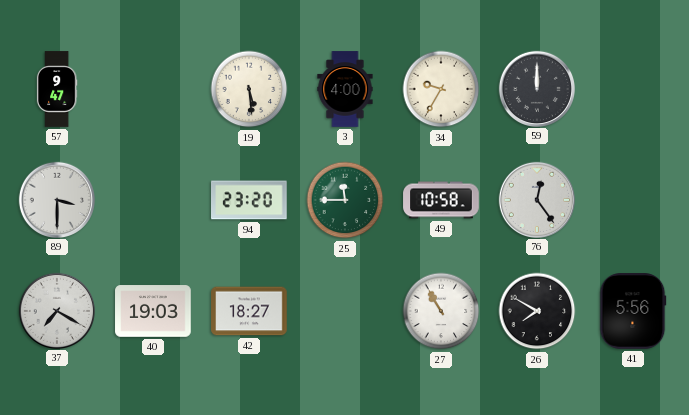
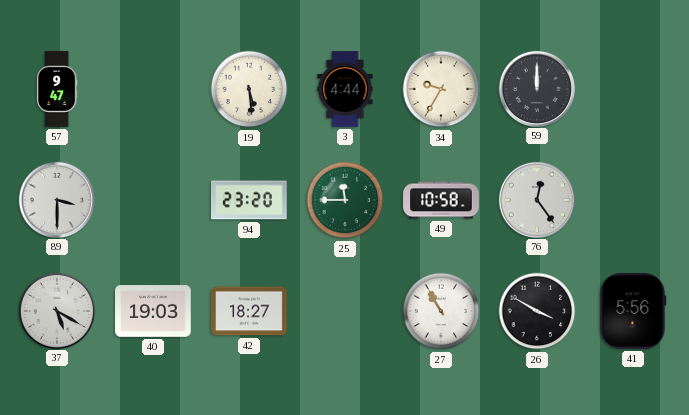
3: 4:00 -> 4:44 (345, 89)
37: 7:20 -> 5:20 (56, 310)
26: 7:50 -> 3:50 (537, 311)
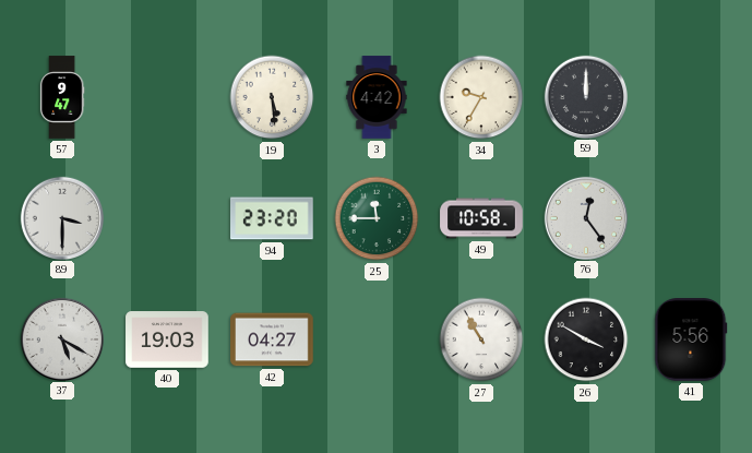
3: 4:44 -> 4:42 (377, 97)
42: 18:27 -> 04:27 (272, 339)
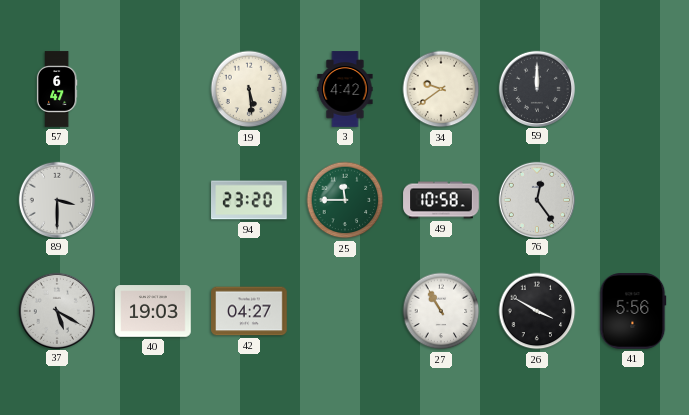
57: 9:47 -> 6:47 (57, 89)
34: 9:35 -> 9:39 (441, 89)
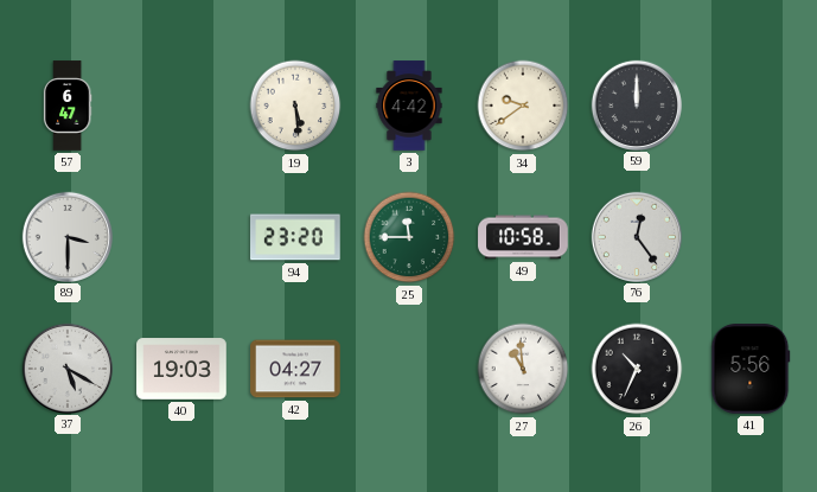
27: 10:55 -> 10:59 (523, 369)
26: 3:50 -> 10:34 (637, 369)
